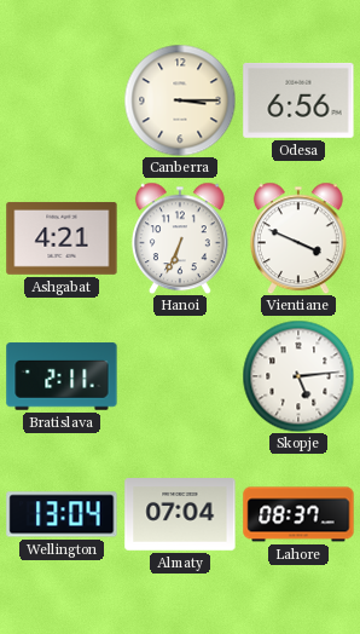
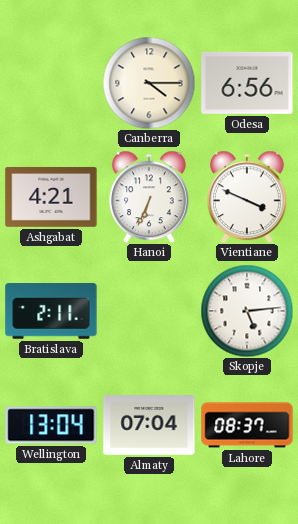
Canberra: 3:15 -> 4:15 (149, 83)
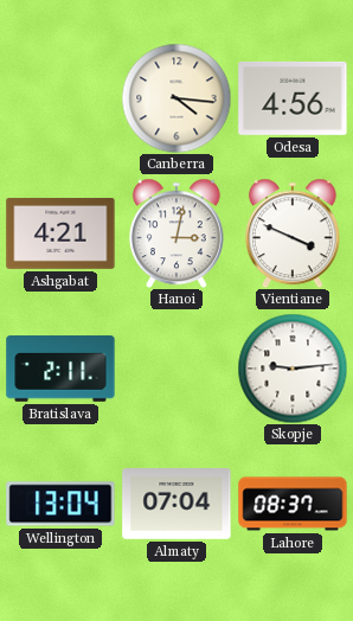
Canberra: 4:15 -> 4:16 (176, 98)
Odesa: 6:56 -> 4:56 (293, 98)
Hanoi: 6:34 -> 3:02 (176, 233)
Skopje: 5:14 -> 9:14 (293, 369)
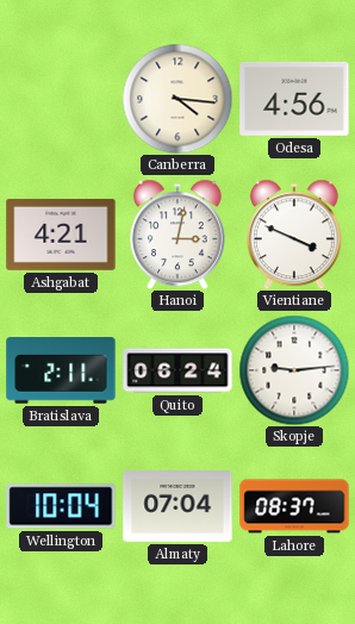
Quito: none -> 06:24 (177, 370)
Wellington: 13:04 -> 10:04 (61, 506)
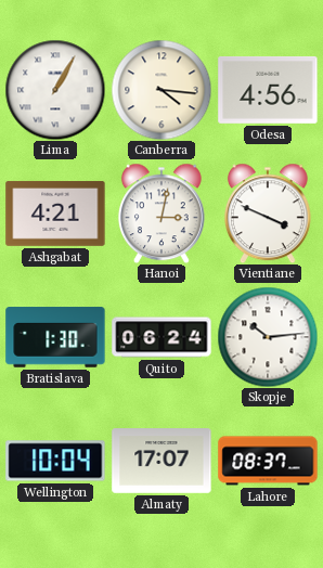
Lima: none -> 1:05 (55, 90)
Bratislava: 2:11 -> 1:30 (55, 337)
Skopje: 9:14 -> 10:14 (268, 337)
Almaty: 07:04 -> 17:07 (161, 461)
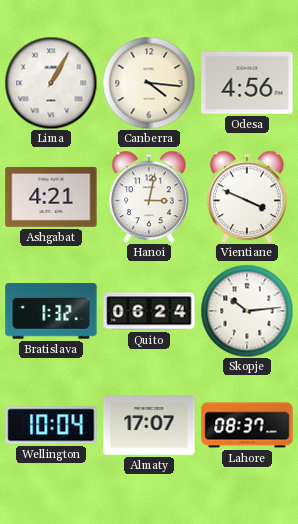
Bratislava: 1:30 -> 1:32 (51, 311)
